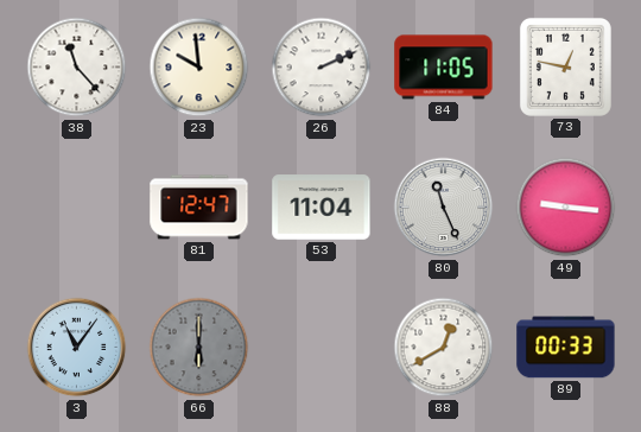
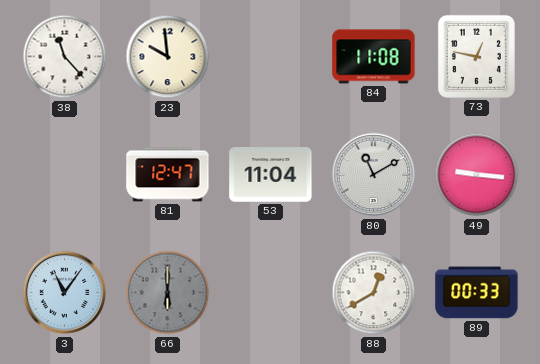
26: 2:11 -> none (322, 68)
84: 11:05 -> 11:08 (374, 57)
80: 11:26 -> 11:10 (374, 175)
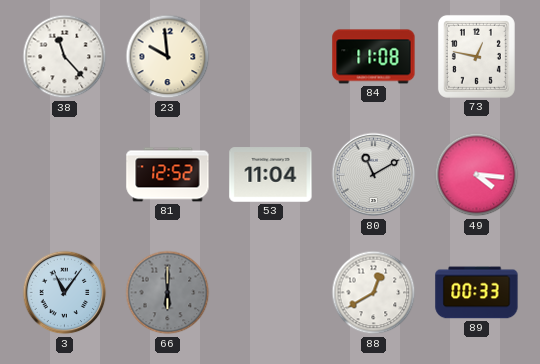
81: 12:47 -> 12:52 (168, 175)
49: 9:16 -> 4:16 (477, 175)
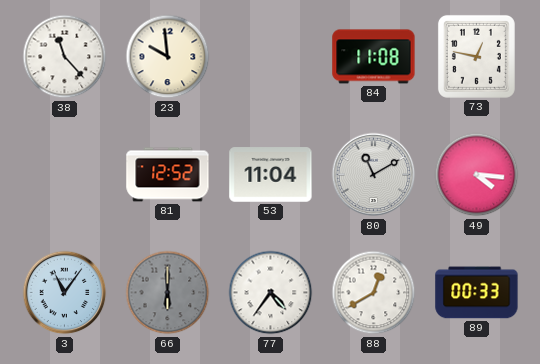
77: none -> 4:36 (271, 293)
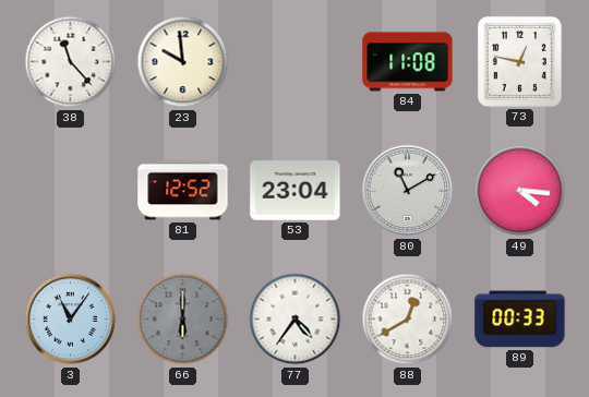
53: 11:04 -> 23:04 (296, 191)
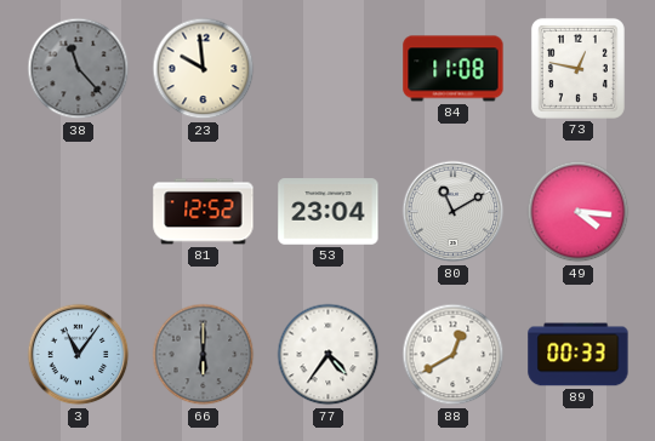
38 dial: white -> grey (79, 69)
